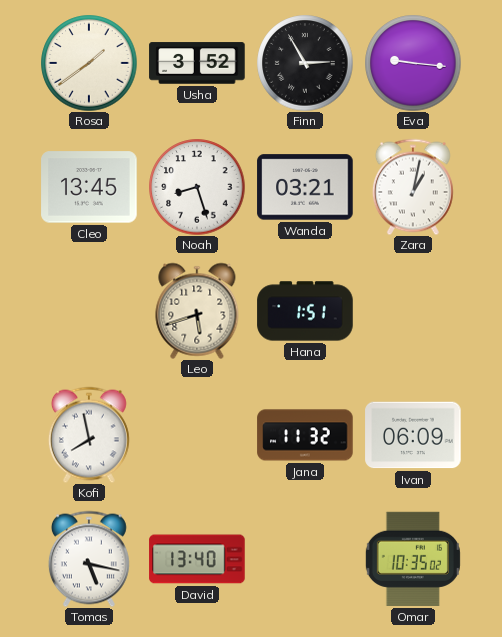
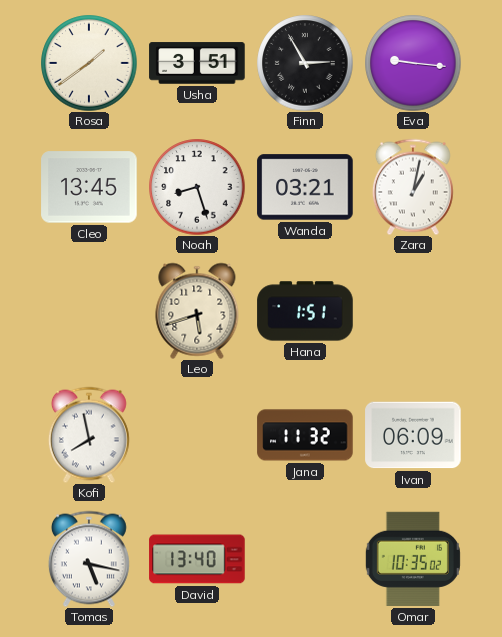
Usha: 3:52 -> 3:51 (197, 63)
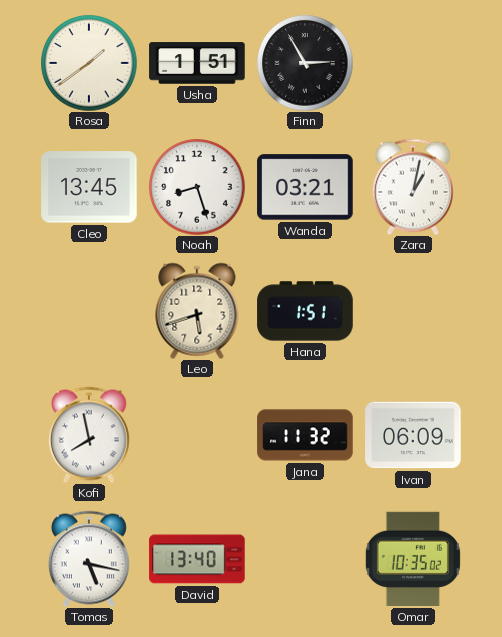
Usha: 3:51 -> 1:51 (197, 63)
Eva: 9:16 -> none (413, 63)
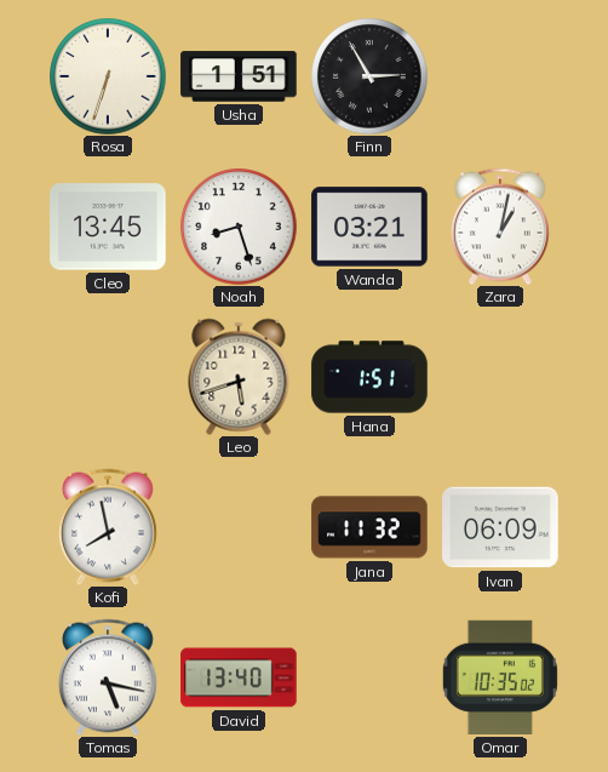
Rosa: 1:39 -> 6:33 (108, 76)
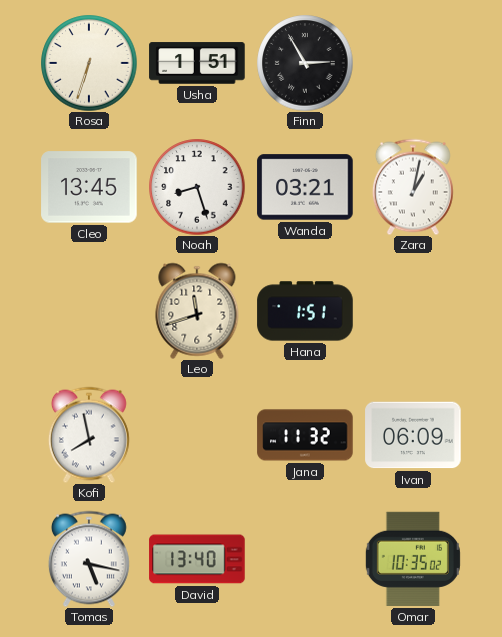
Leo: 5:42 -> 11:42 (197, 311)
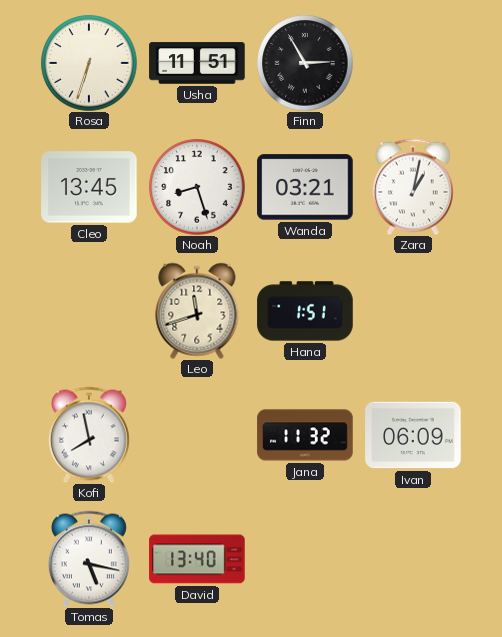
Usha: 1:51 -> 11:51 (197, 63)
Omar: 10:35 -> none (413, 559)
